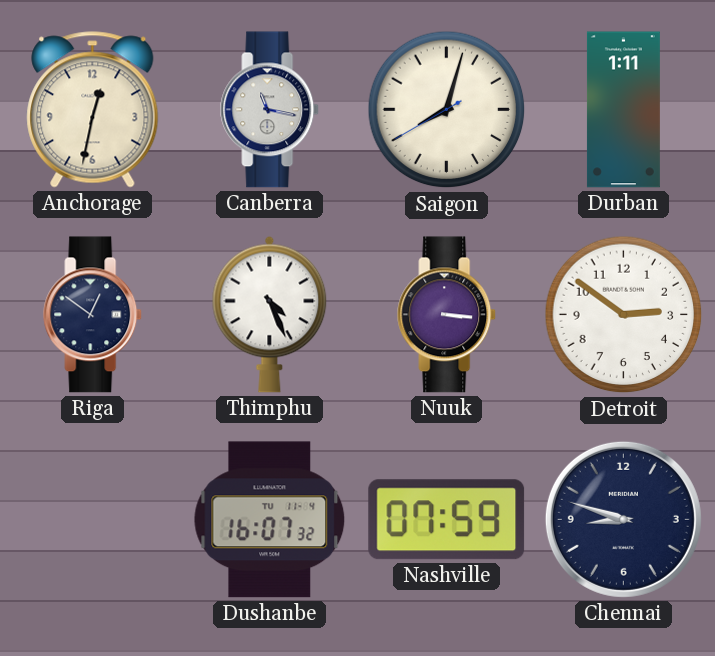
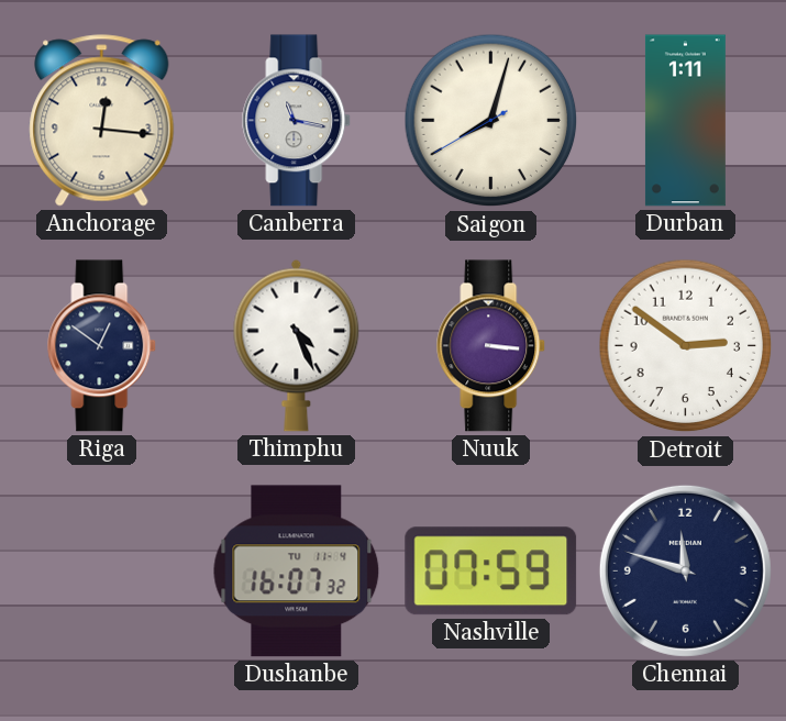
Anchorage: 12:32 -> 12:16 (102, 121)
Chennai: 8:48 -> 11:48 (685, 570)
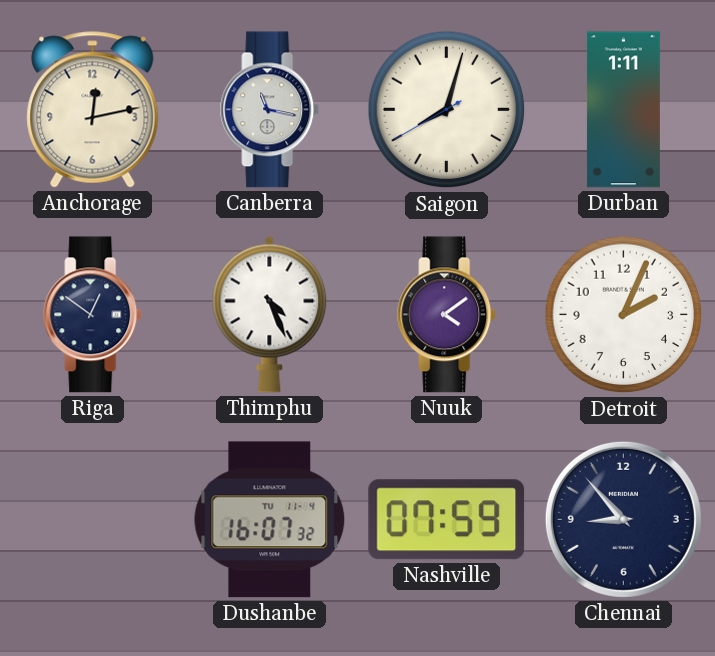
Anchorage: 12:16 -> 12:13 (93, 110)
Nuuk: 3:16 -> 4:09 (447, 315)
Detroit: 2:51 -> 2:04 (624, 315)
Chennai: 11:48 -> 8:53 (623, 519)
